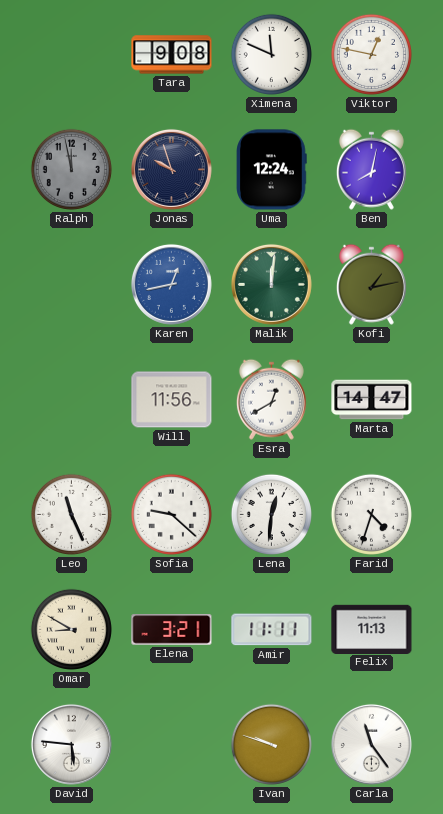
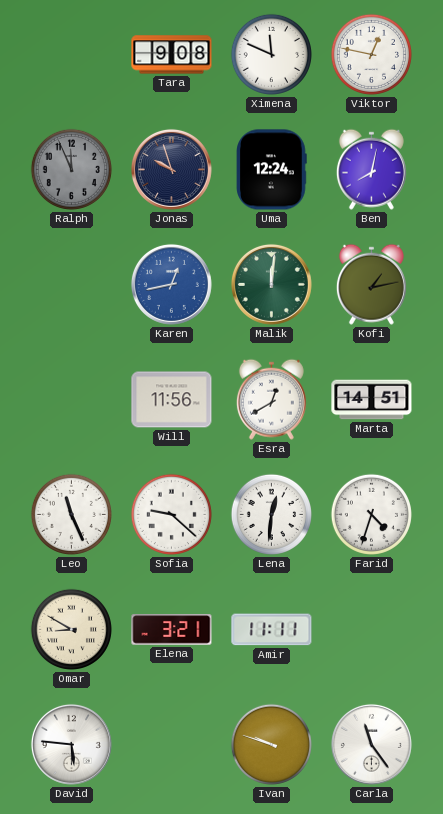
Ralph: 11:58 -> 11:56 (71, 169)
Marta: 14:47 -> 14:51 (372, 400)
Felix: 11:13 -> none (372, 629)
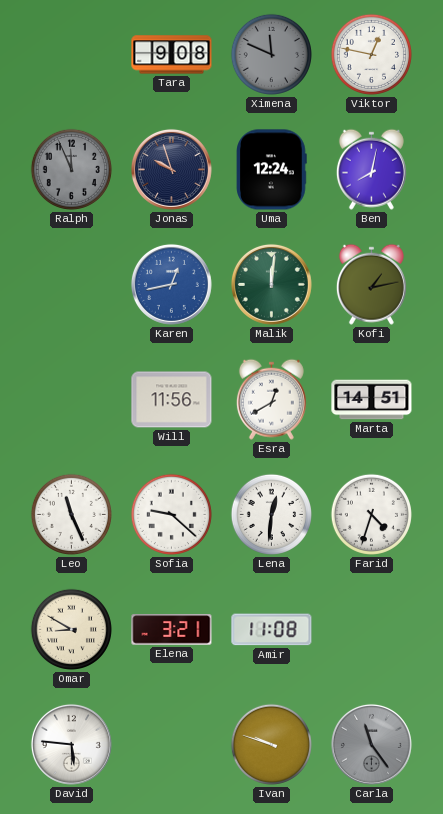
Ximena dial: white -> grey (271, 54)
Amir: 11:11 -> 11:08 (272, 630)
Carla dial: white -> grey (371, 744)
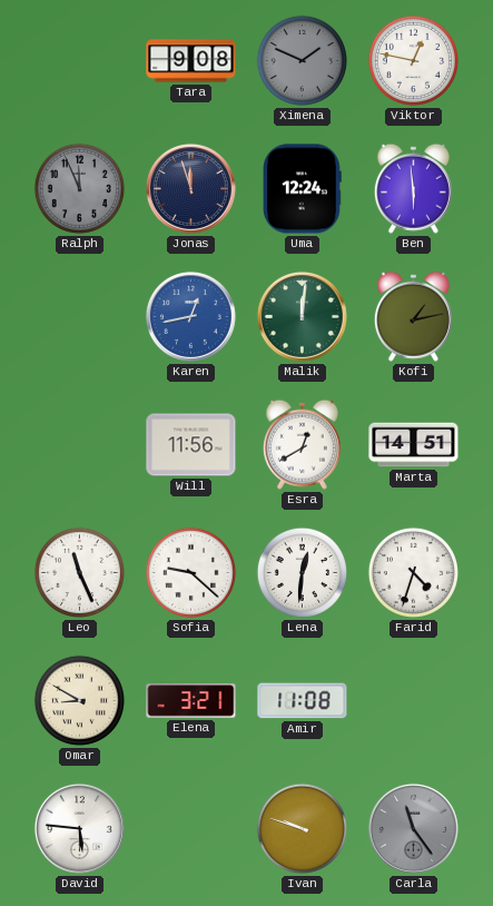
Ximena: 11:49 -> 1:49 (302, 60)
Jonas: 9:57 -> 11:57 (190, 188)
Ben: 8:02 -> 5:59 (413, 188)
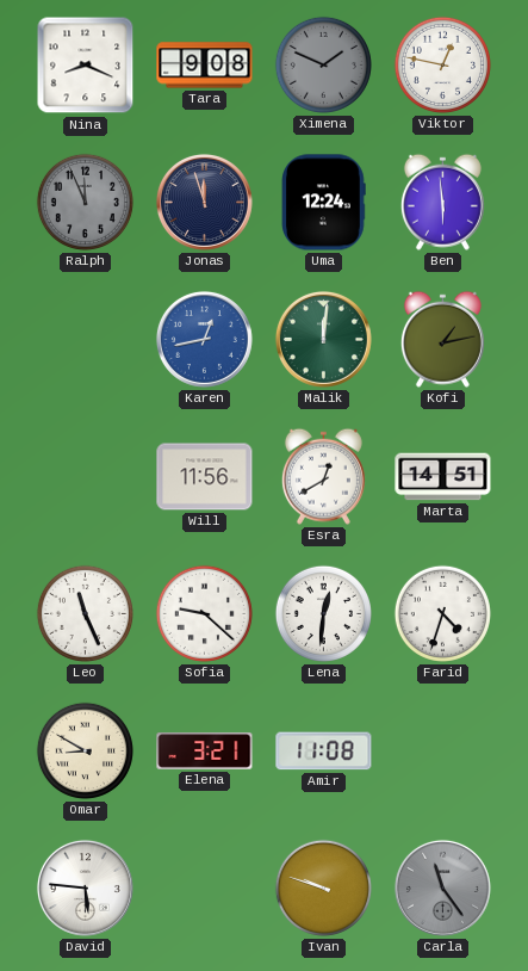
Nina: none -> 8:19 (86, 66)
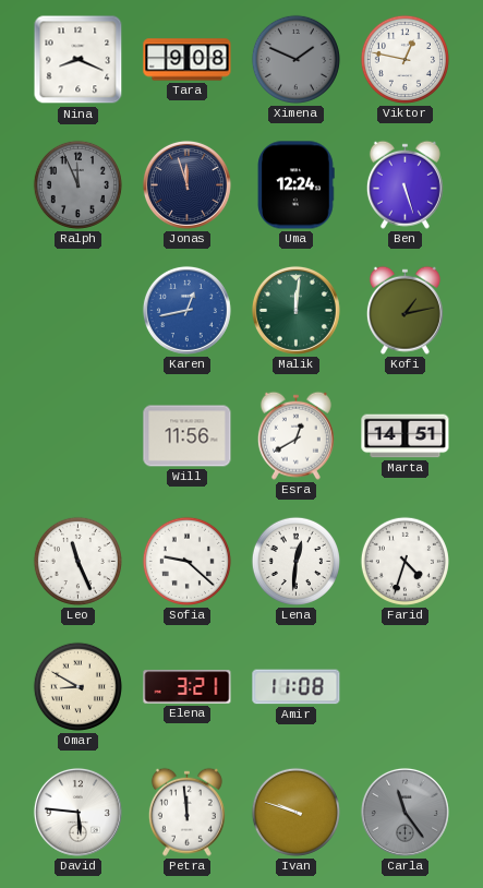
Ben: 5:59 -> 5:27 (404, 184)
Petra: none -> 11:59 (186, 812)
